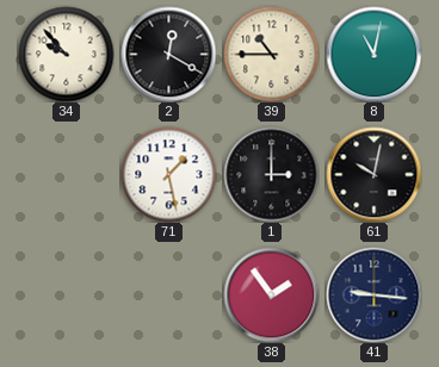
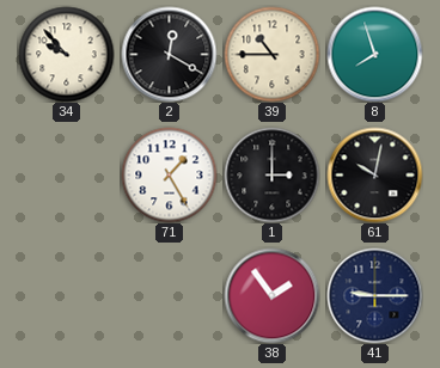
8: 11:02 -> 7:57 (374, 54)
71: 1:28 -> 1:25 (169, 174)
41: 9:16 -> 9:15 (374, 295)
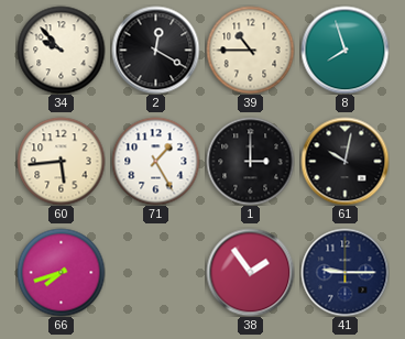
60: none -> 5:44 (61, 161)
66: none -> 7:42 (61, 272)
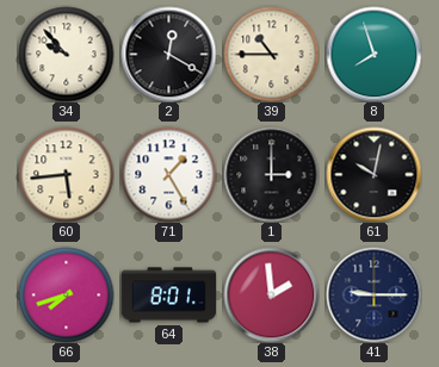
64: none -> 8:01 (168, 296)
38: 1:54 -> 1:59 (271, 294)
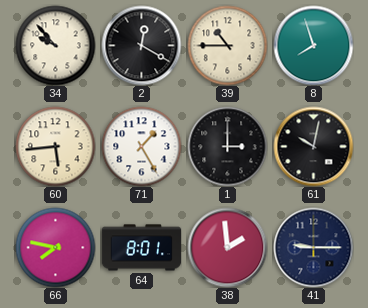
66: 7:42 -> 7:47 (55, 247)
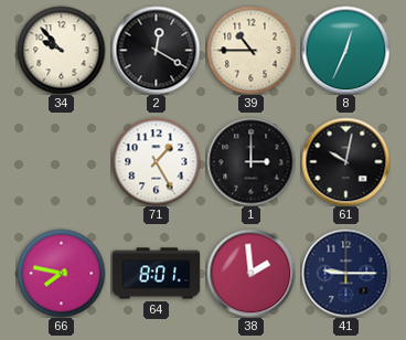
8: 7:57 -> 12:34 (345, 50)
60: 5:44 -> none (55, 146)
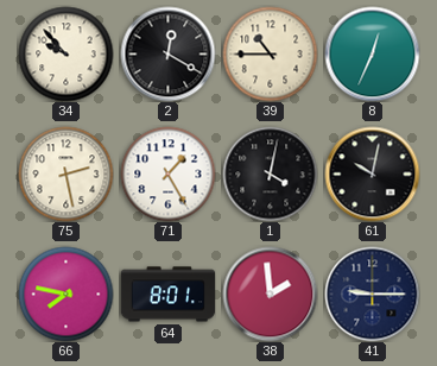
75: none -> 2:28 (65, 173)
1: 3:00 -> 4:02 (270, 173)
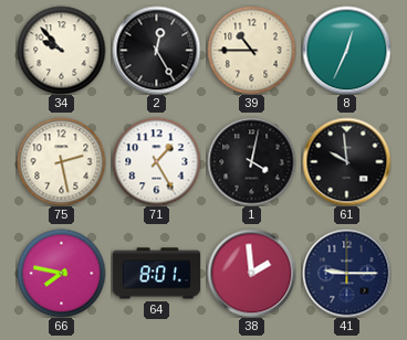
2: 12:20 -> 12:25 (156, 50)
61: 10:02 -> 9:59 (346, 161)
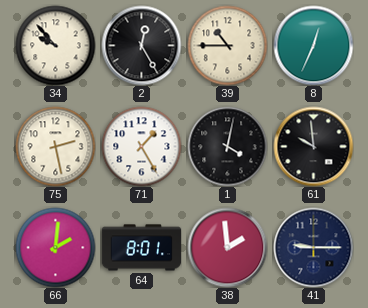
66: 7:47 -> 2:01 (55, 247)
